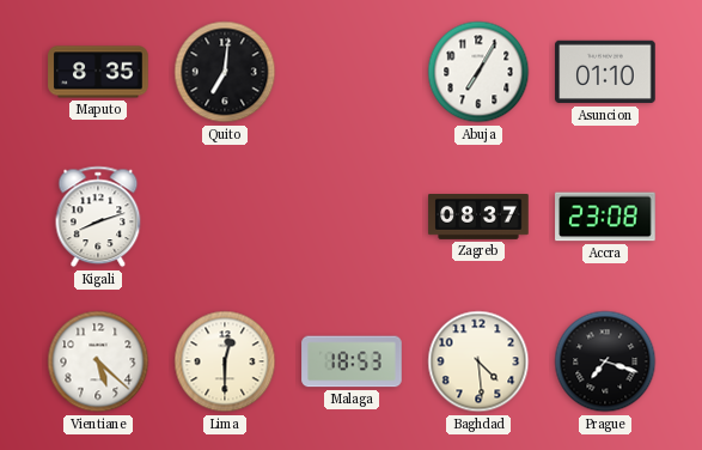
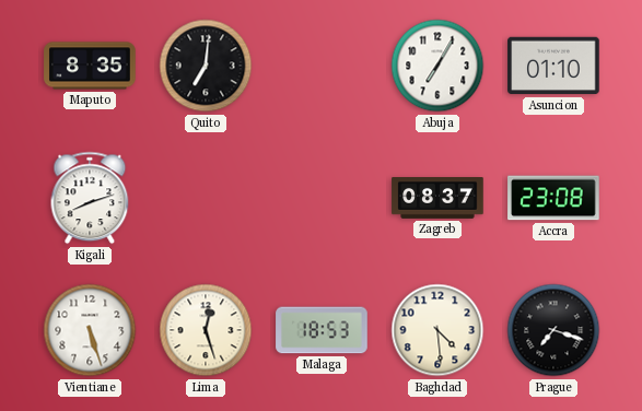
Vientiane: 5:22 -> 5:27 (90, 330)
Lima: 12:30 -> 12:27 (206, 330)
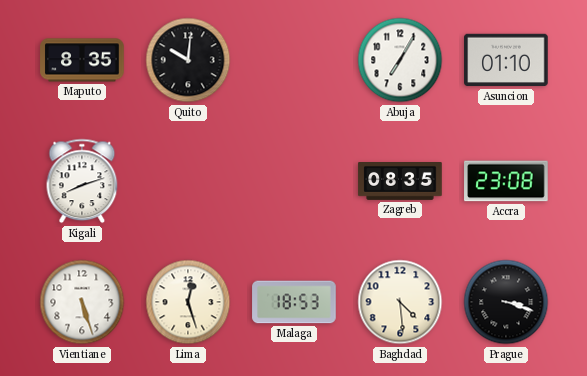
Quito: 7:01 -> 10:01 (188, 60)
Zagreb: 08:37 -> 08:35 (400, 182)
Prague: 7:18 -> 3:18 (506, 302)
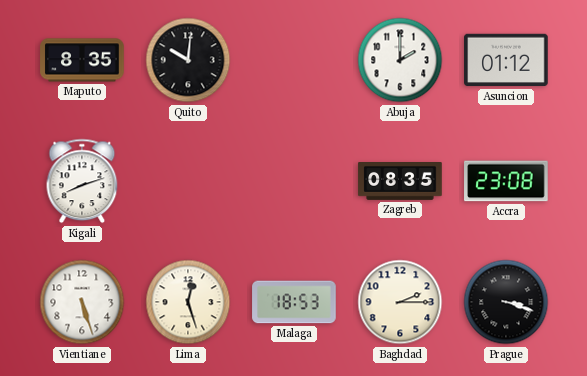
Abuja: 7:05 -> 2:00 (400, 60)
Asuncion: 01:10 -> 01:12 (506, 60)
Baghdad: 4:29 -> 2:15 (400, 302)
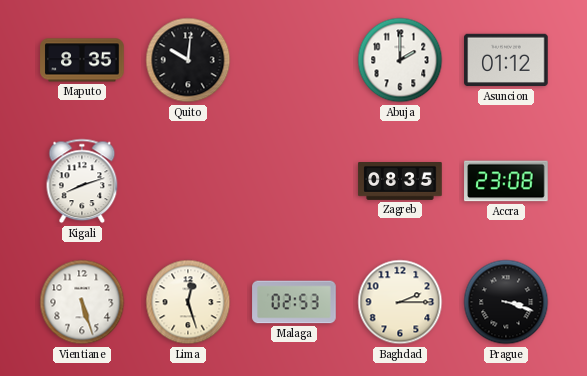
Malaga: 18:53 -> 02:53 (294, 302)
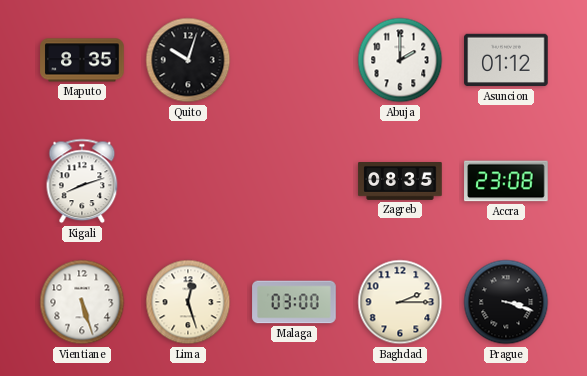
Quito: 10:01 -> 10:03 (188, 60)
Malaga: 02:53 -> 03:00 (294, 302)
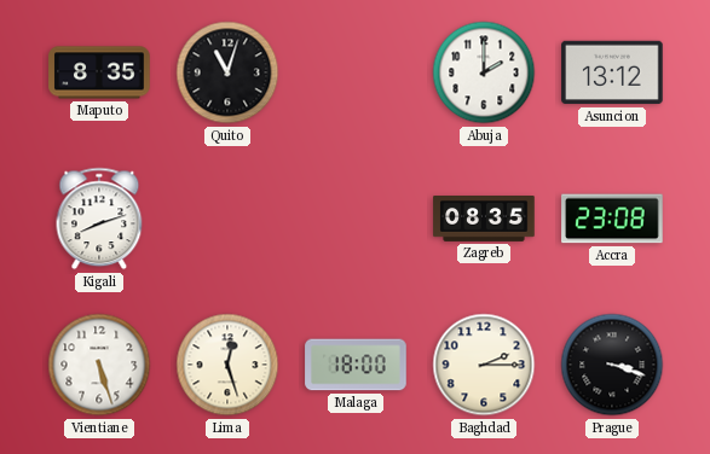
Quito: 10:03 -> 11:03 (227, 72)
Asuncion: 01:12 -> 13:12 (612, 72)
Malaga: 03:00 -> 18:00 (356, 365)
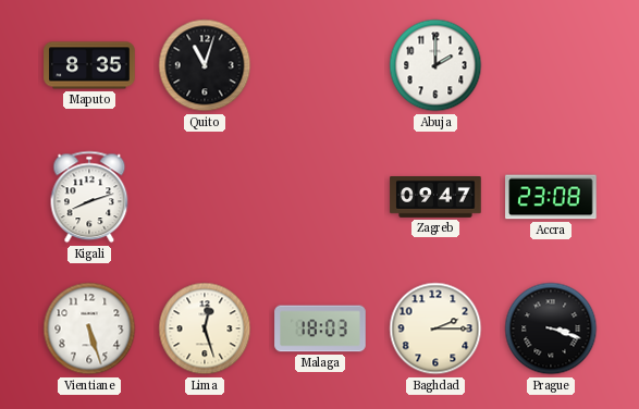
Asuncion: 13:12 -> none (612, 72)
Zagreb: 08:35 -> 09:47 (435, 198)
Malaga: 18:00 -> 18:03 (320, 329)
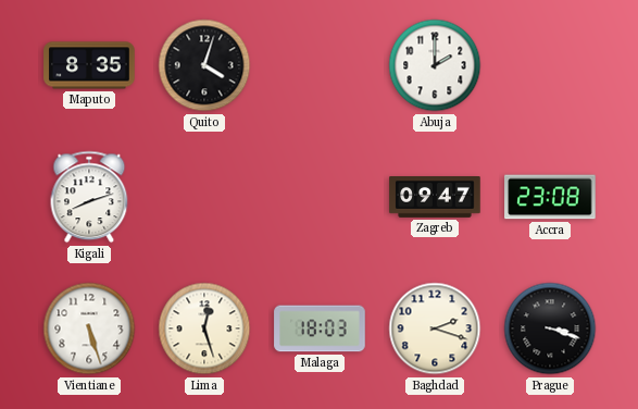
Quito: 11:03 -> 4:03 (204, 65)
Baghdad: 2:15 -> 2:18 (435, 329)
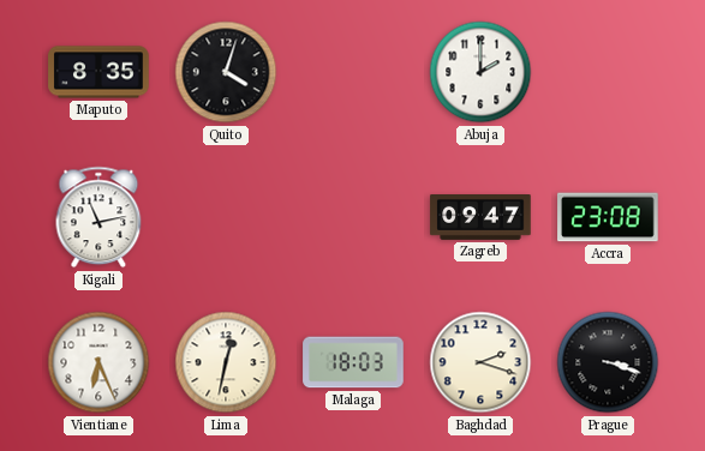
Kigali: 8:12 -> 11:13 (98, 217)
Vientiane: 5:27 -> 6:26 (98, 362)
Lima: 12:27 -> 12:32 (226, 362)
